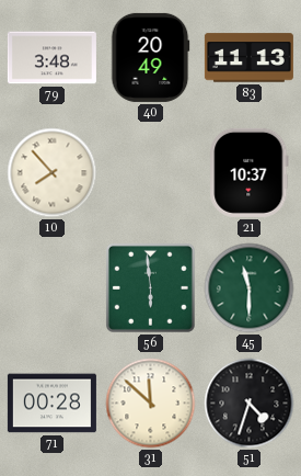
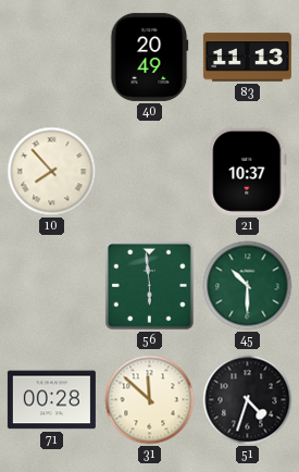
79: 3:48 -> none (51, 58)
45: 11:30 -> 10:30 (248, 286)
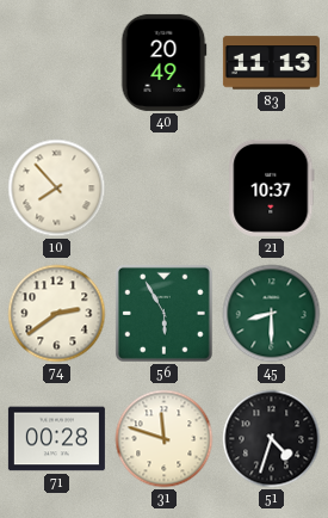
74: none -> 2:39 (57, 314)
56: 5:59 -> 5:55 (163, 313)
45: 10:30 -> 8:30 (272, 314)
31: 11:52 -> 11:48 (165, 439)
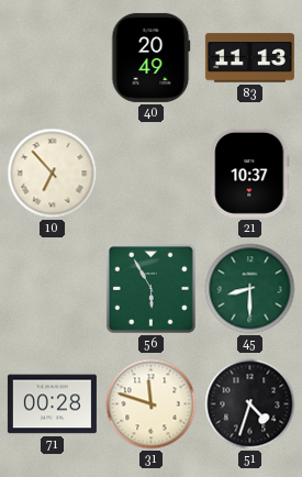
10: 7:53 -> 6:53 (53, 174)
74: 2:39 -> none (57, 314)
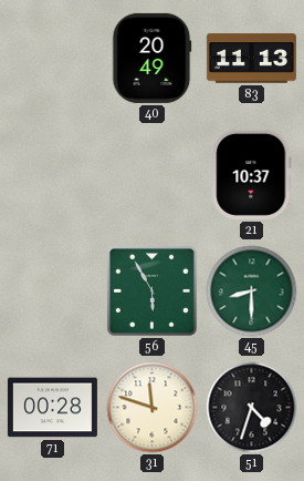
10: 6:53 -> none (53, 174)
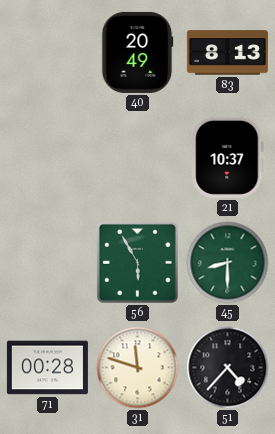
83: 11:13 -> 8:13 (227, 53)
51: 4:33 -> 4:37 (228, 368)
